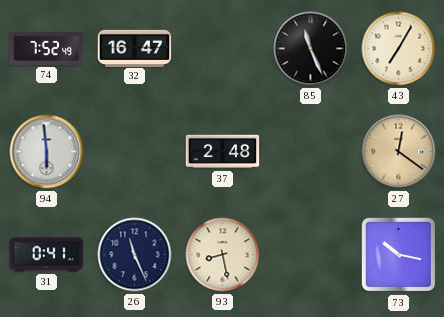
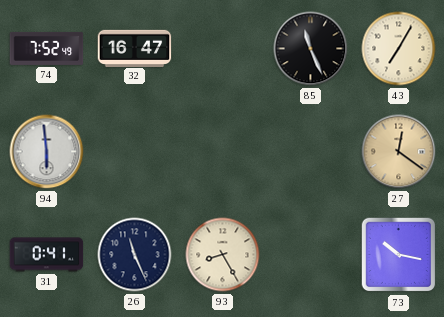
37: 2:48 -> none (223, 152)
93: 8:28 -> 8:25 (223, 255)
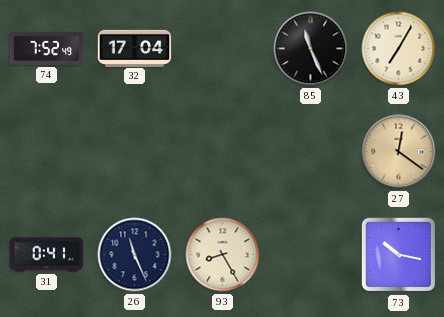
32: 16:47 -> 17:04 (135, 48)
94: 5:59 -> none (47, 152)
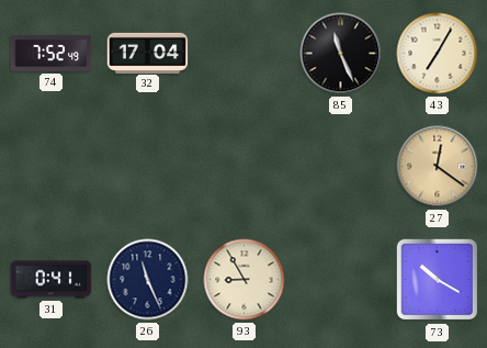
93: 8:25 -> 8:55 (245, 280)
73: 10:17 -> 10:20 (438, 280)
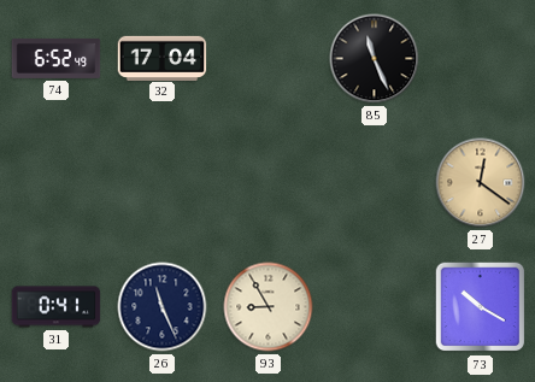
74: 7:52 -> 6:52 (57, 58)
43: 7:05 -> none (438, 54)
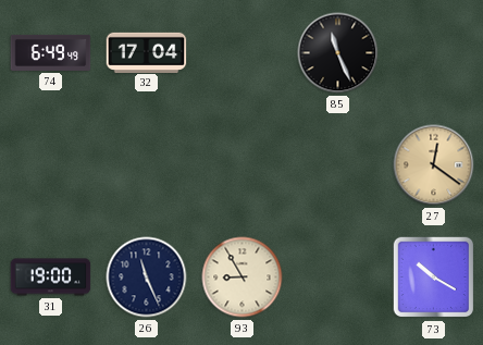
74: 6:52 -> 6:49 (51, 52)
31: 0:41 -> 19:00 (51, 278)
